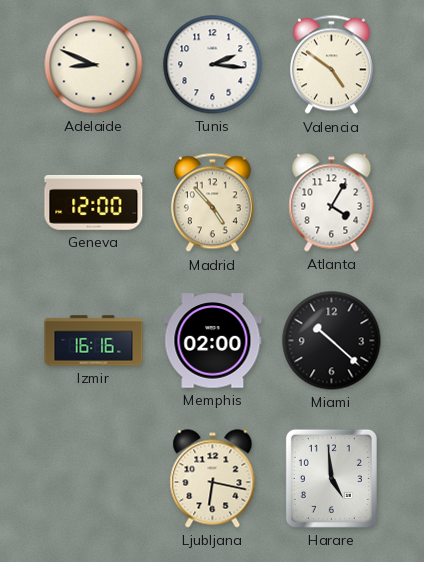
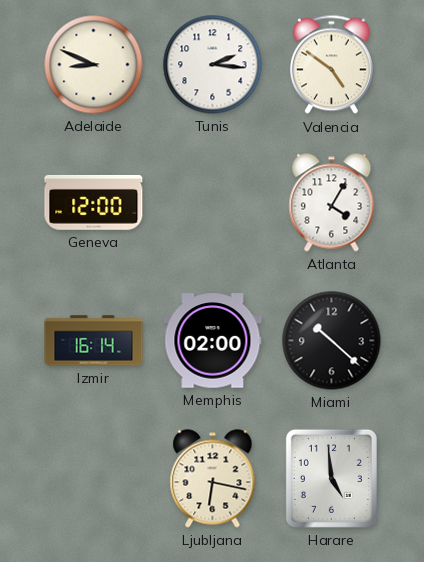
Madrid: 4:53 -> none (212, 203)
Izmir: 16:16 -> 16:14 (94, 341)
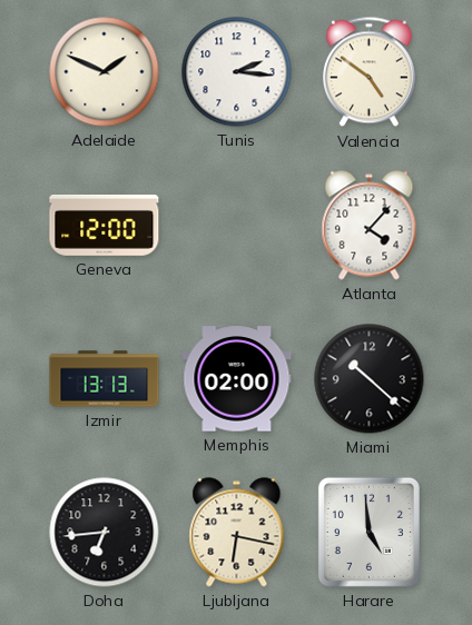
Adelaide: 8:49 -> 1:49 (105, 72)
Atlanta: 4:05 -> 4:07 (370, 226)
Izmir: 16:14 -> 13:13 (105, 379)
Doha: none -> 6:44 (105, 533)
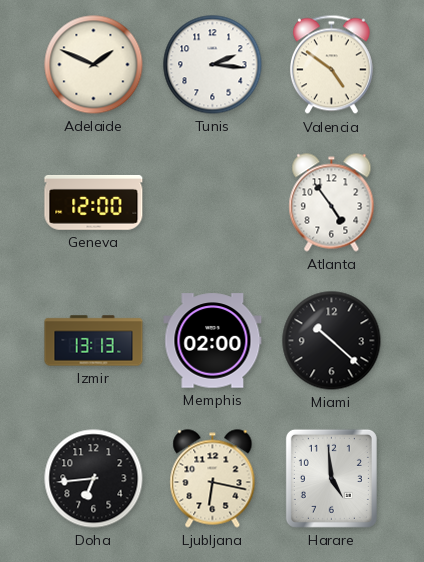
Atlanta: 4:07 -> 4:54 (332, 203)
